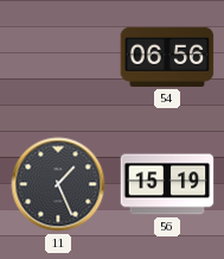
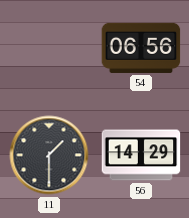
11: 1:26 -> 1:30 (49, 155)
56: 15:19 -> 14:29 (141, 155)
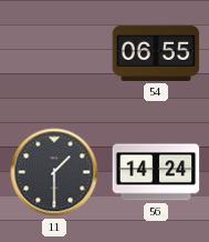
54: 06:56 -> 06:55 (156, 53)
56: 14:29 -> 14:24 (156, 172)
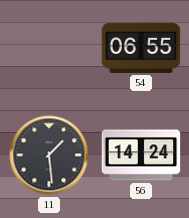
11: 1:30 -> 1:29 (49, 155)
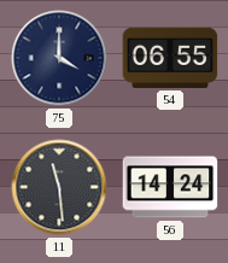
75: none -> 4:00 (59, 58)
11: 1:29 -> 11:29 (59, 187)
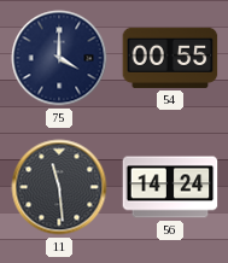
54: 06:55 -> 00:55 (170, 58)
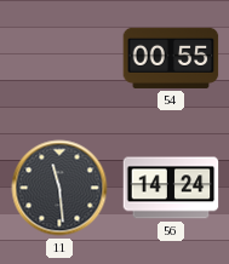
75: 4:00 -> none (59, 58)
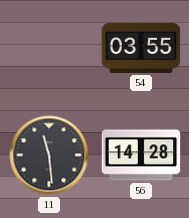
54: 00:55 -> 03:55 (141, 48)
56: 14:24 -> 14:28 (141, 155)
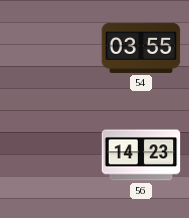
11: 11:29 -> none (49, 155)
56: 14:28 -> 14:23 (141, 155)
